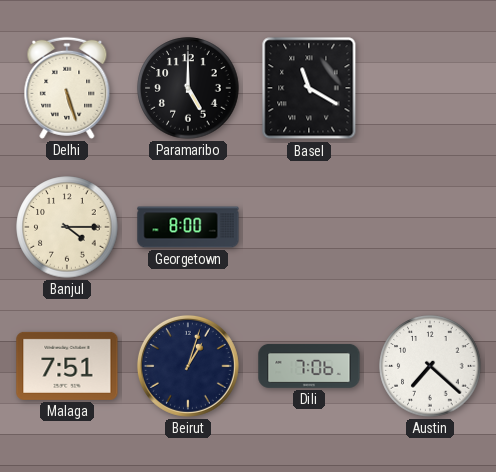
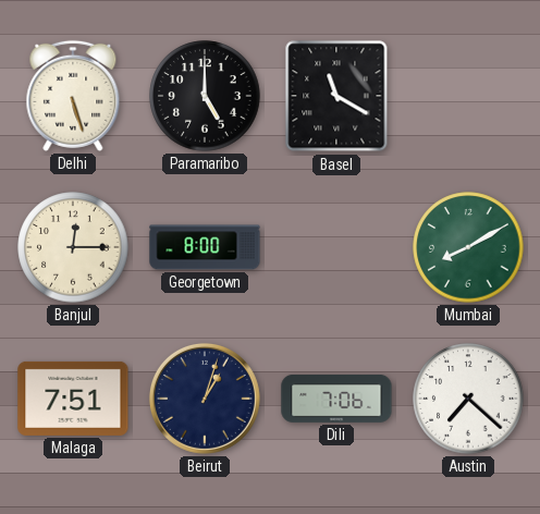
Banjul: 4:15 -> 12:15 (73, 247)
Mumbai: none -> 8:10 (468, 247)
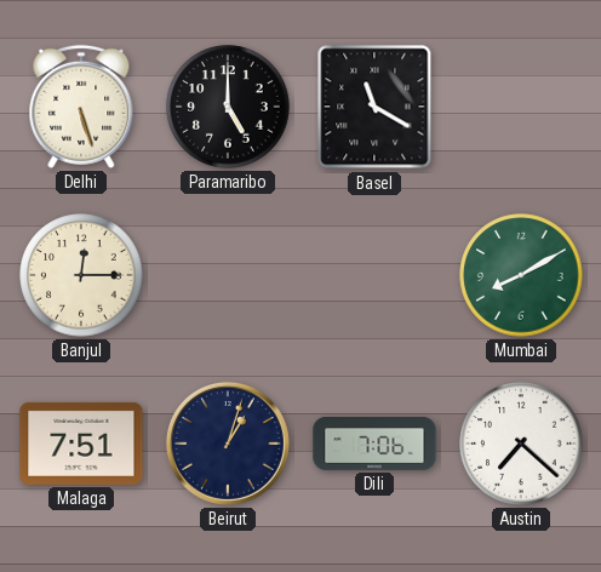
Georgetown: 8:00 -> none (205, 247)
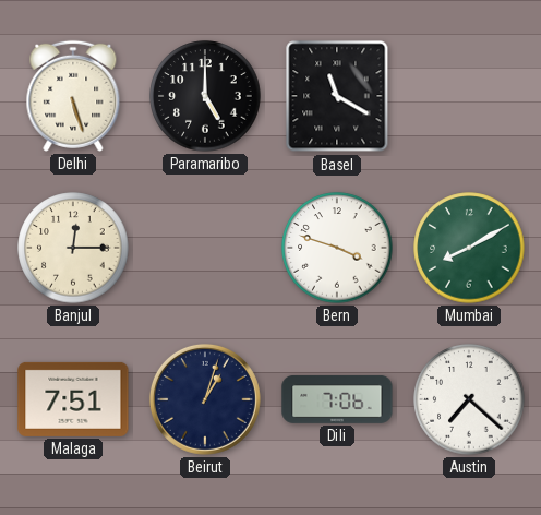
Bern: none -> 3:48 (337, 248)
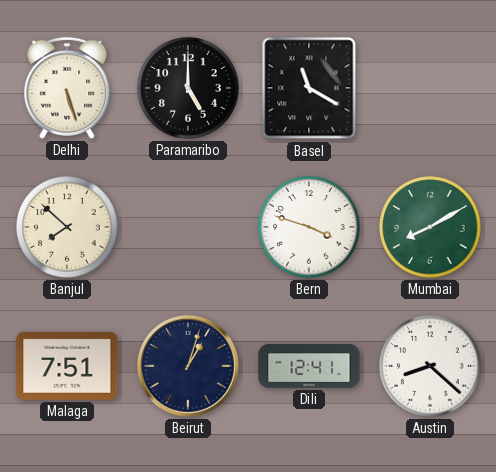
Banjul: 12:15 -> 7:52 (67, 227)
Dili: 7:06 -> 12:41 (309, 366)
Austin: 7:22 -> 8:22 (430, 366)
